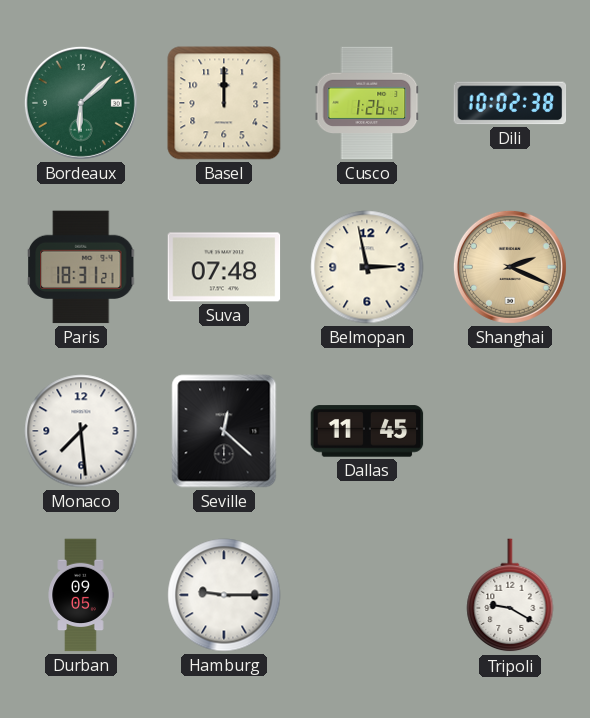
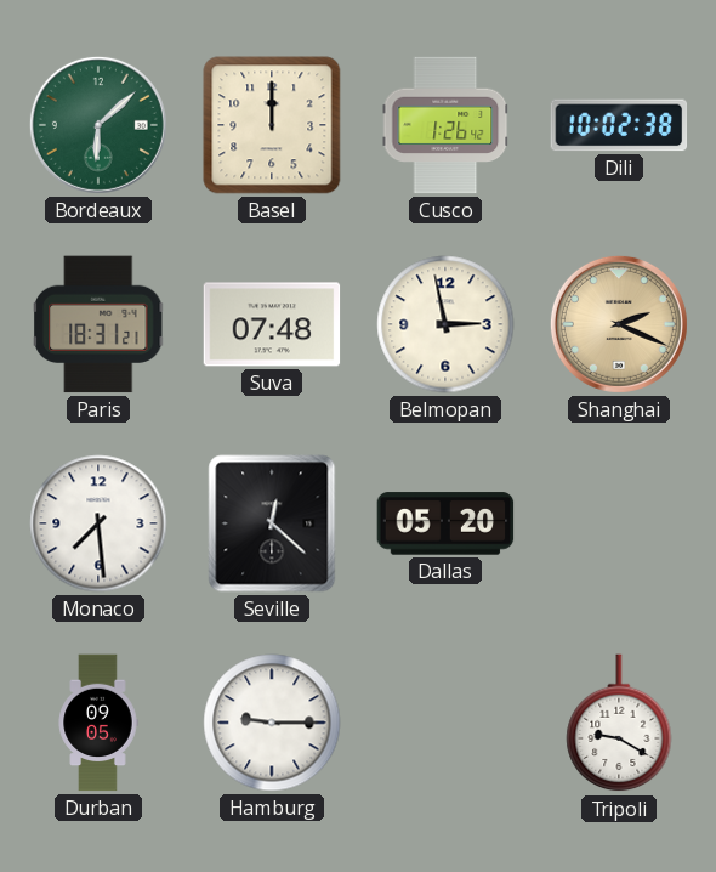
Dallas: 11:45 -> 05:20 (445, 523)
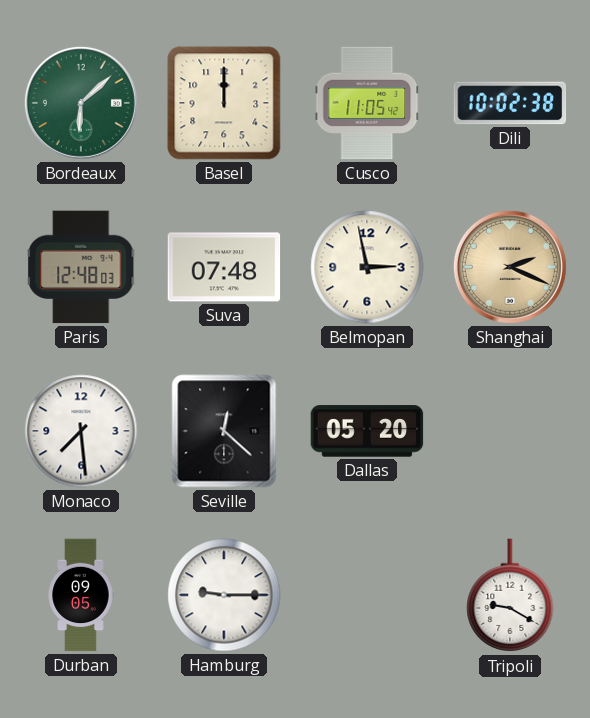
Cusco: 1:26 -> 11:05 (367, 103)
Paris: 18:31 -> 12:48 (82, 267)
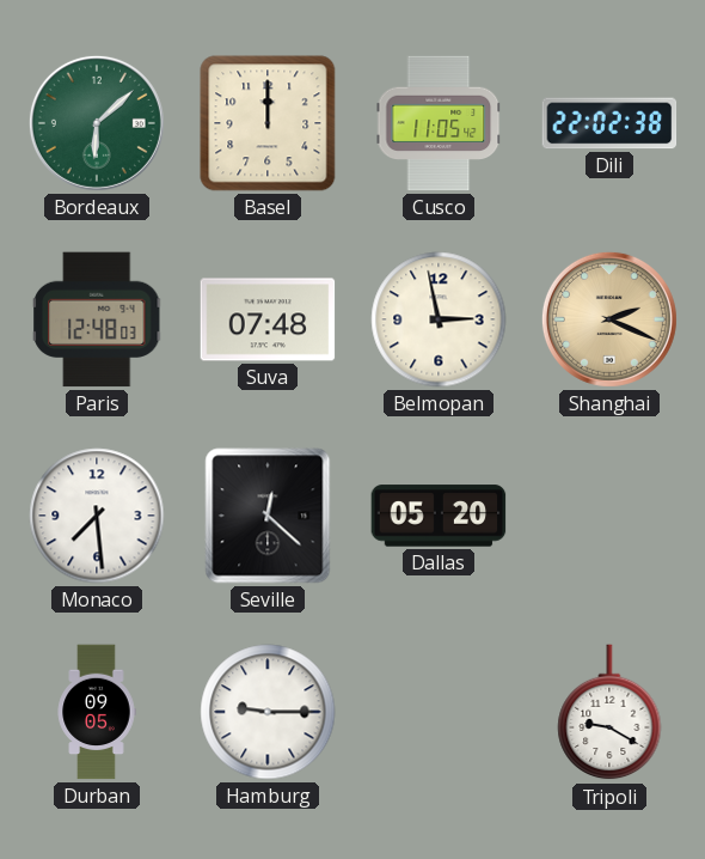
Dili: 10:02 -> 22:02 (609, 123)
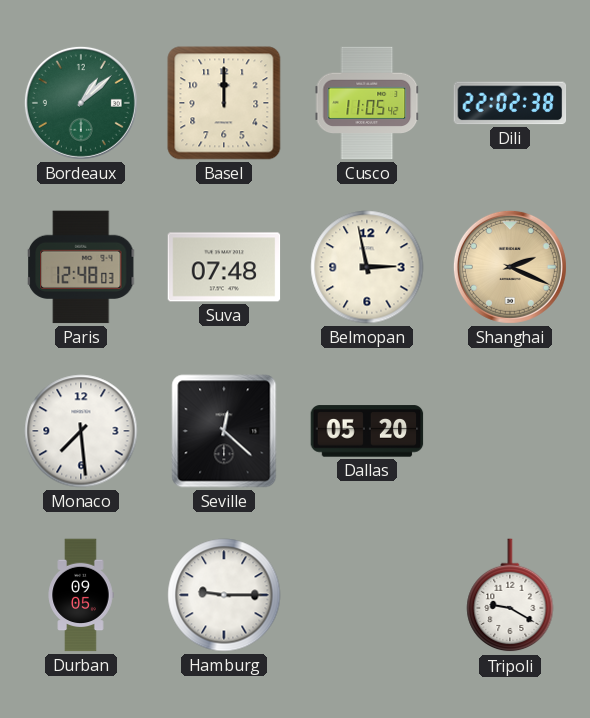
Bordeaux: 6:08 -> 1:08 (81, 103)
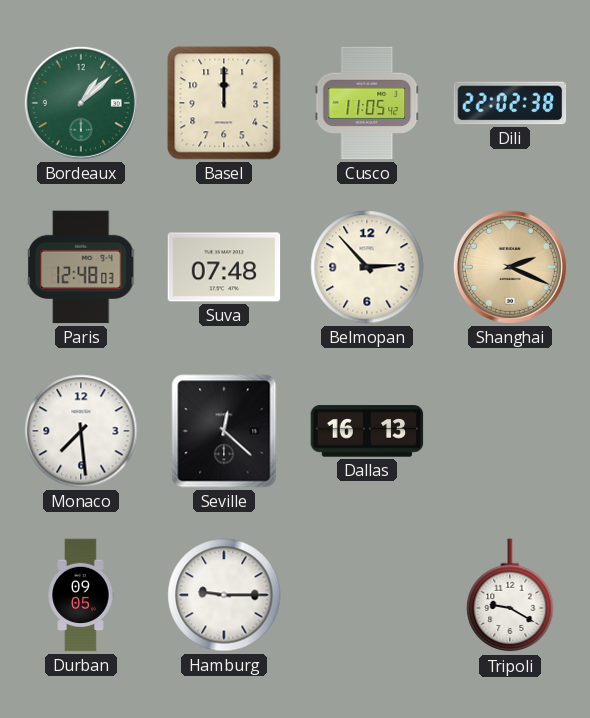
Belmopan: 2:58 -> 2:53 (367, 267)
Dallas: 05:20 -> 16:13 (367, 431)
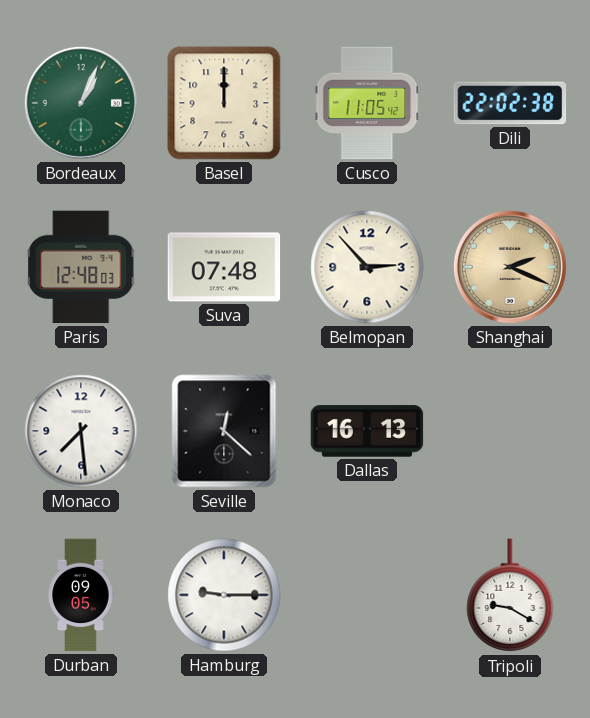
Bordeaux: 1:08 -> 1:04 (81, 103)
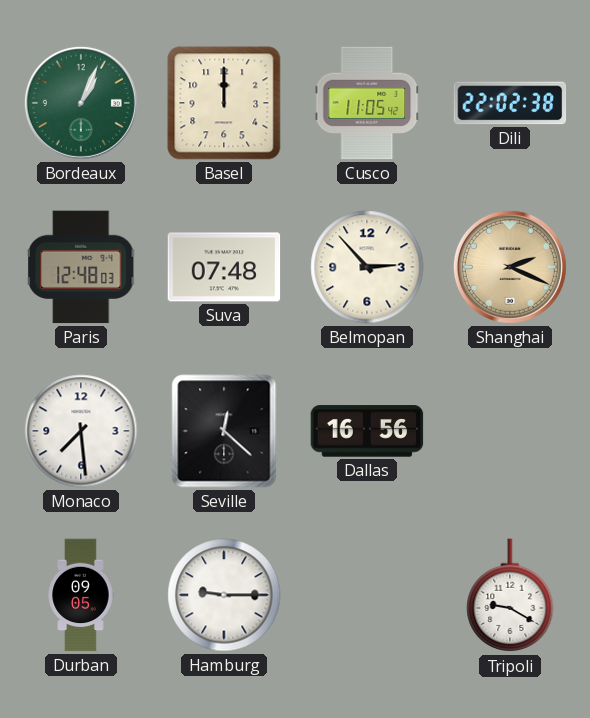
Dallas: 16:13 -> 16:56 (367, 431)
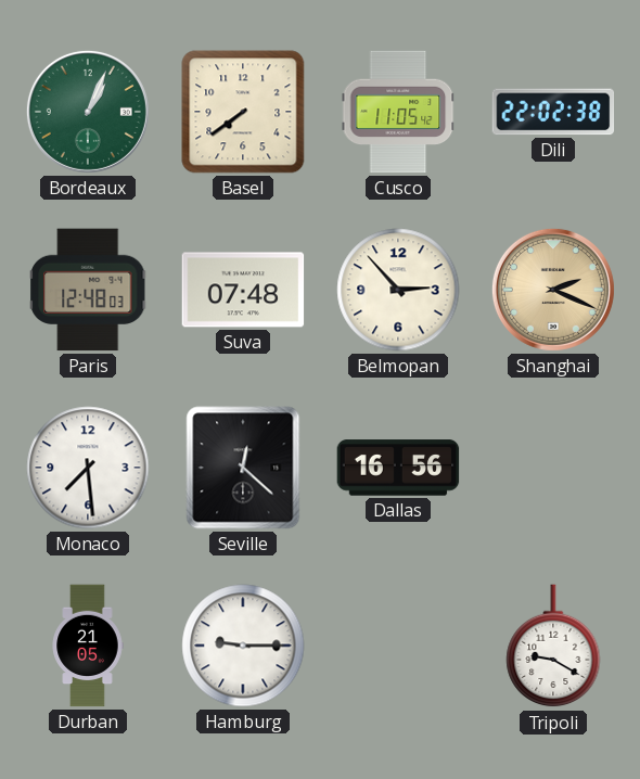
Basel: 12:00 -> 7:39 (243, 112)
Durban: 09:05 -> 21:05 (88, 646)
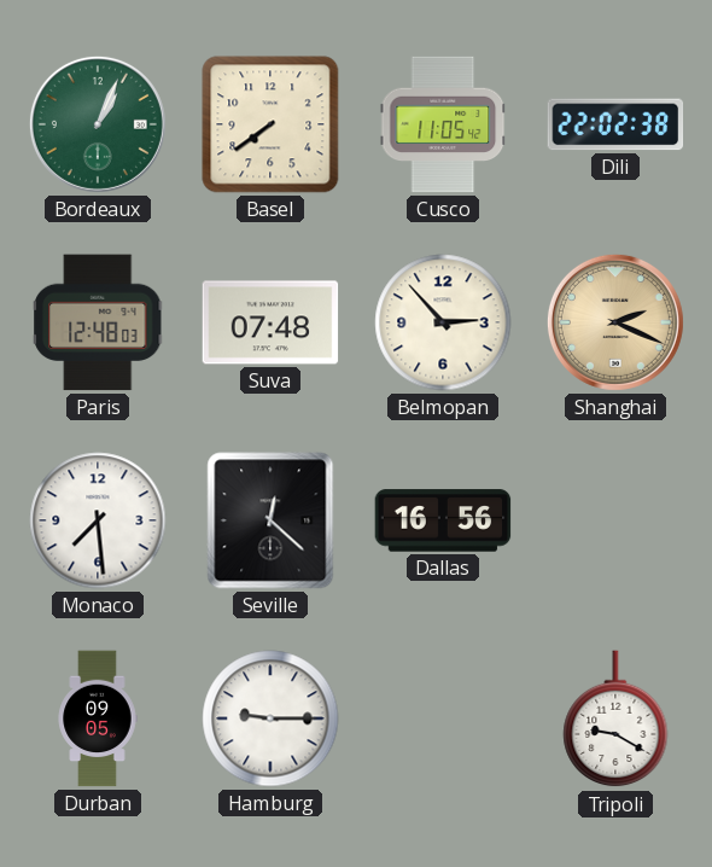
Durban: 21:05 -> 09:05 (98, 718)
